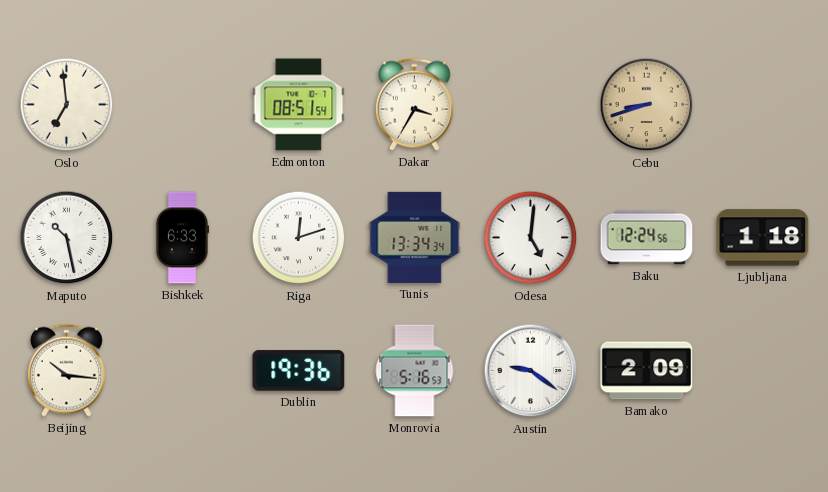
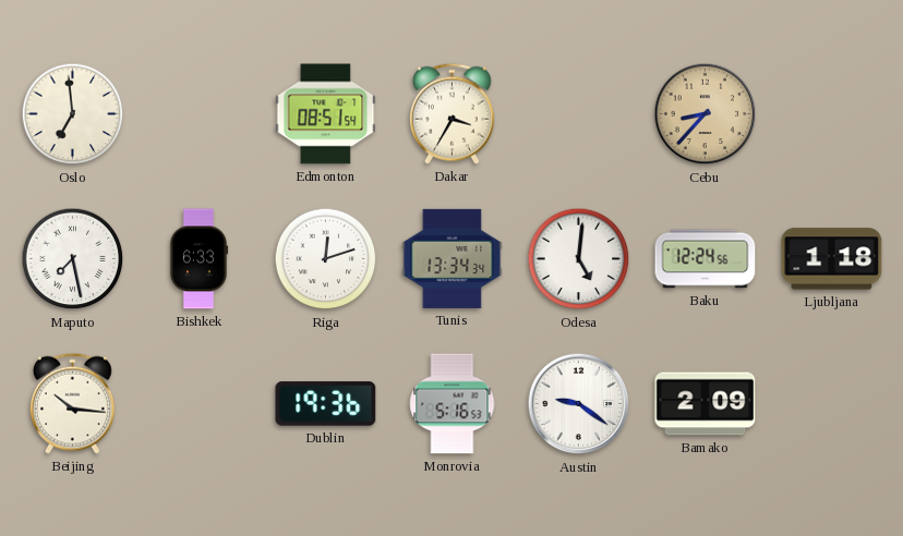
Cebu: 8:42 -> 8:37 (706, 114)
Maputo: 10:28 -> 7:28 (73, 259)
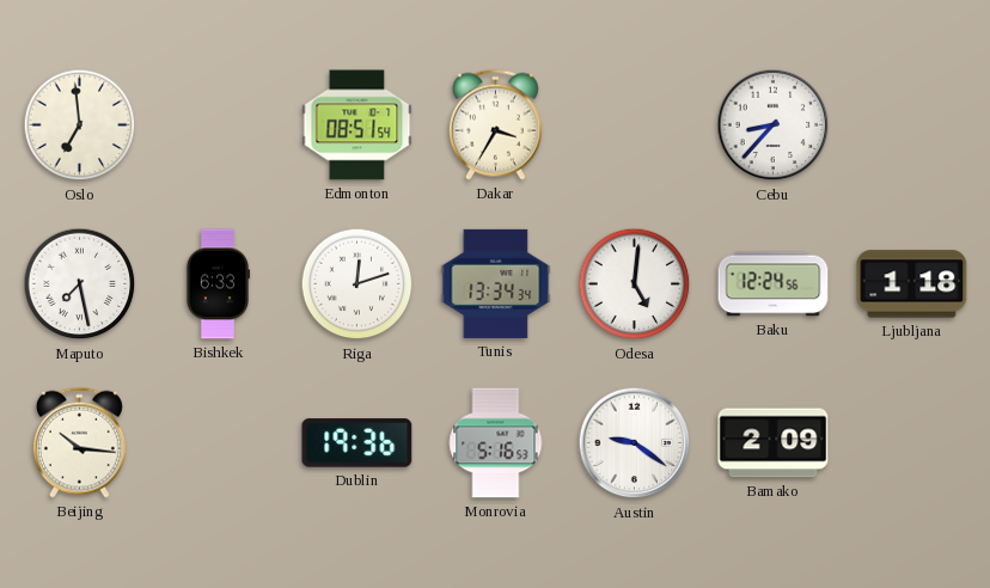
Cebu dial: champagne -> white (774, 125)
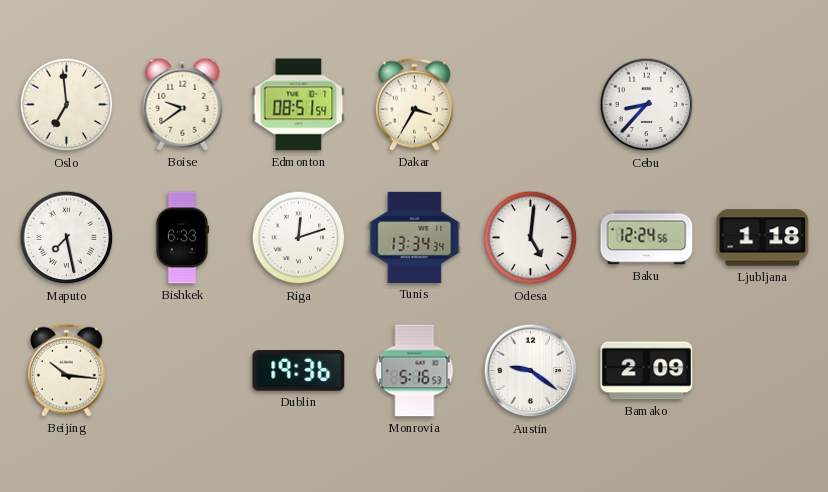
Boise: none -> 9:39 (183, 104)
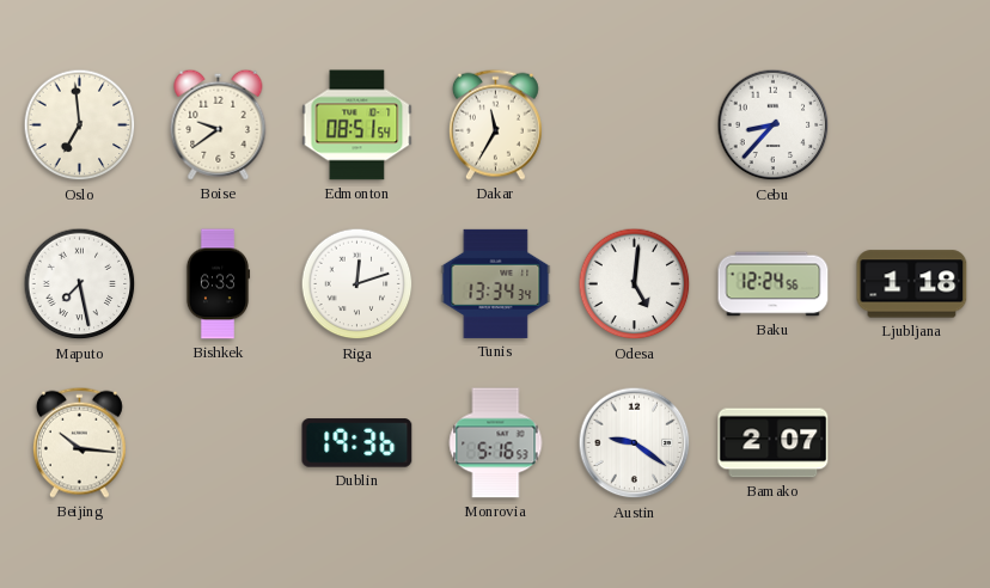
Dakar: 3:35 -> 11:35 (495, 124)
Bamako: 2:09 -> 2:07 (774, 443)
